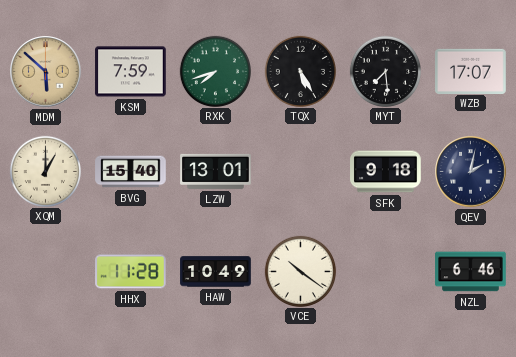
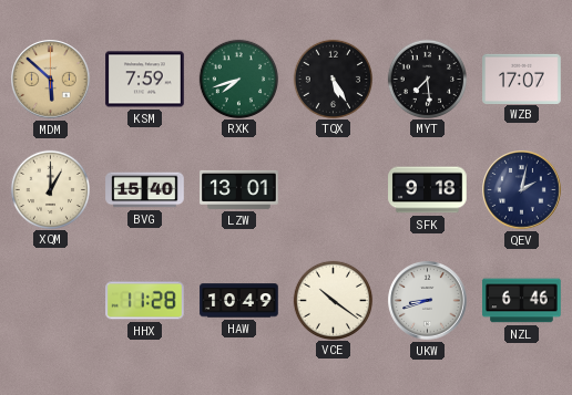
UKW: none -> 8:42 (428, 301)
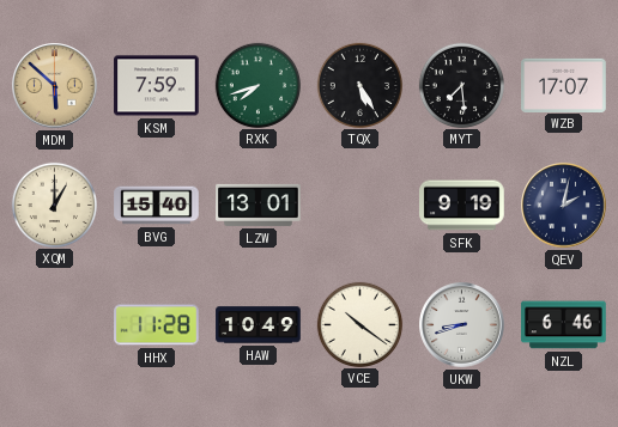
SFK: 9:18 -> 9:19 (462, 206)
